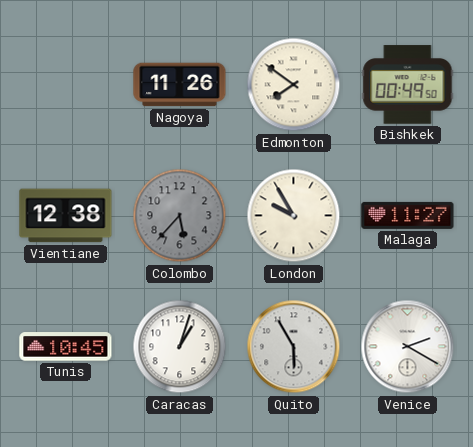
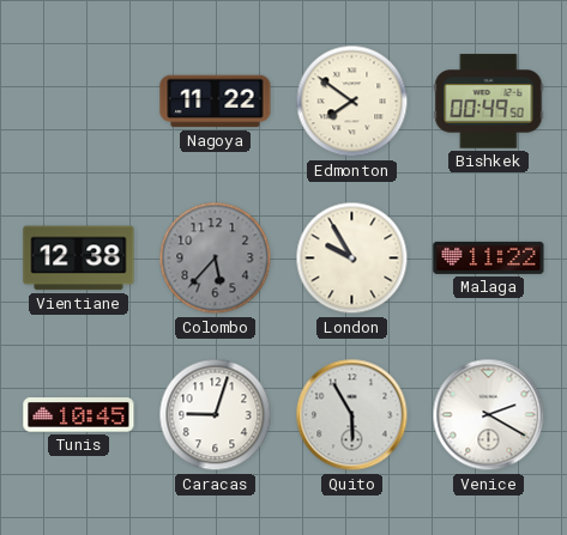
Nagoya: 11:26 -> 11:22 (216, 102)
Malaga: 11:27 -> 11:22 (489, 257)
Caracas: 1:03 -> 9:03 (216, 415)
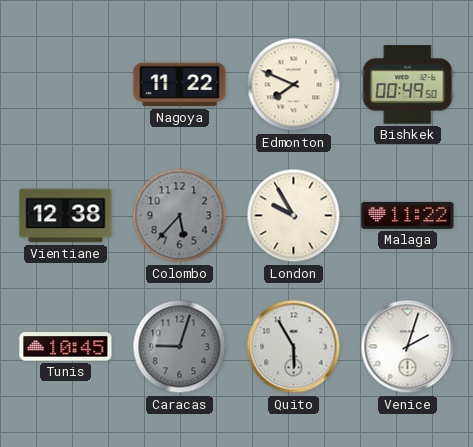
Edmonton: 7:51 -> 7:49 (294, 85)
Caracas dial: white -> grey (180, 347)
Venice: 2:20 -> 2:03 (408, 347)
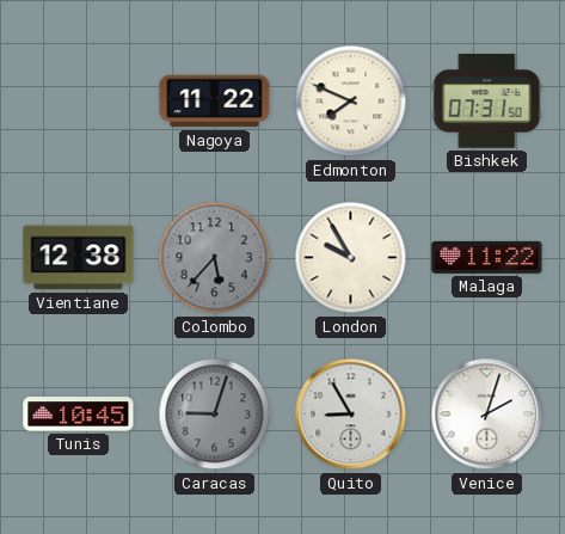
Bishkek: 00:49 -> 07:31 (487, 102)
Quito: 5:55 -> 8:55 (351, 415)
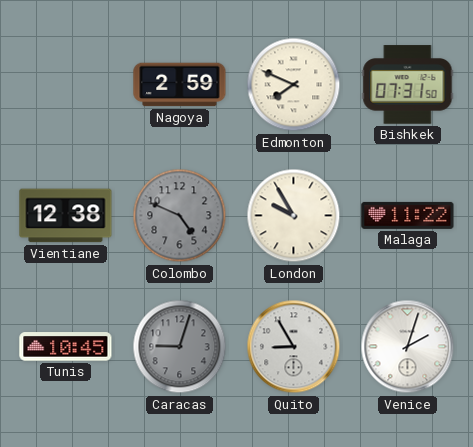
Nagoya: 11:22 -> 2:59 (180, 85)
Colombo: 5:37 -> 4:49 (180, 216)
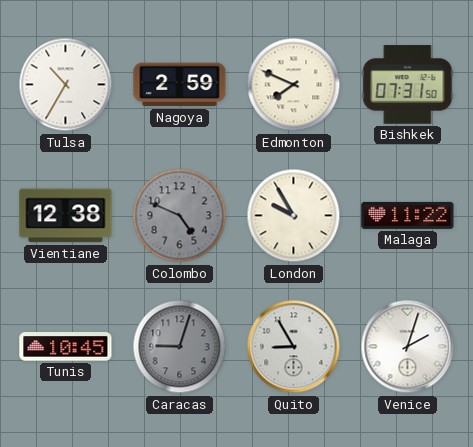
Tulsa: none -> 10:35 (66, 85)
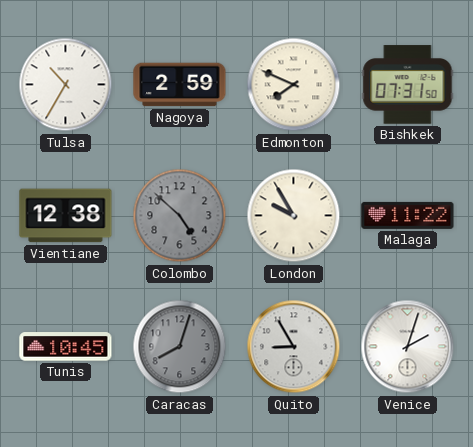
Colombo: 4:49 -> 4:52 (180, 216)
Caracas: 9:03 -> 8:03 (180, 347)
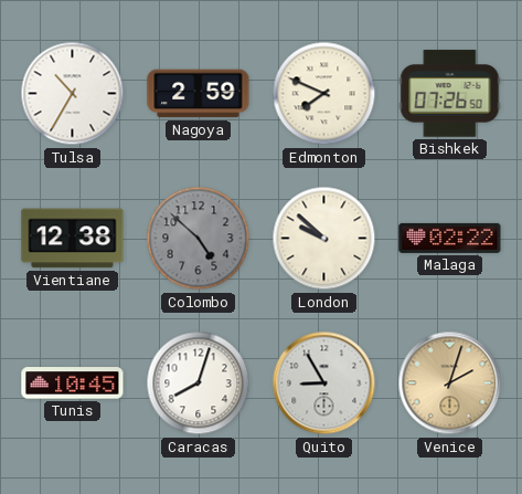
Bishkek: 07:31 -> 07:26 (450, 94)
London: 9:55 -> 9:52 (324, 239)
Malaga: 11:22 -> 02:22 (450, 238)
Caracas dial: grey -> white (199, 383)
Venice dial: white -> champagne (450, 383)
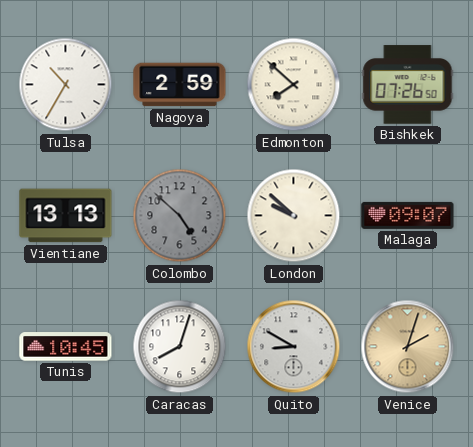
Edmonton: 7:49 -> 7:52 (294, 85)
Vientiane: 12:38 -> 13:13 (66, 216)
Malaga: 02:22 -> 09:07 (408, 215)
Quito: 8:55 -> 8:50 (294, 347)
